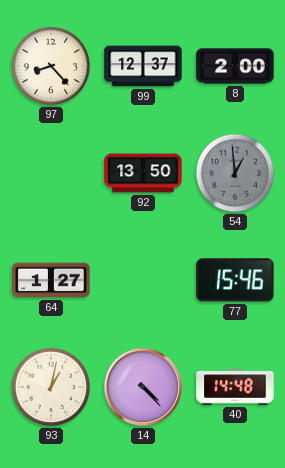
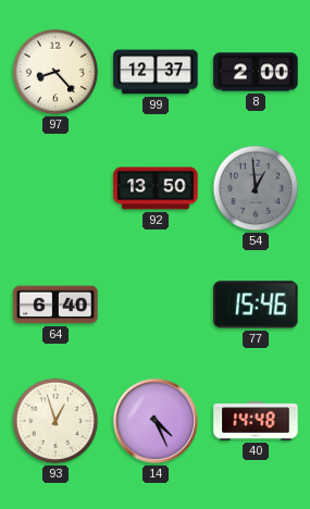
64: 1:27 -> 6:40 (55, 305)
93: 1:02 -> 12:57 (55, 421)
14: 4:23 -> 4:26 (156, 421)
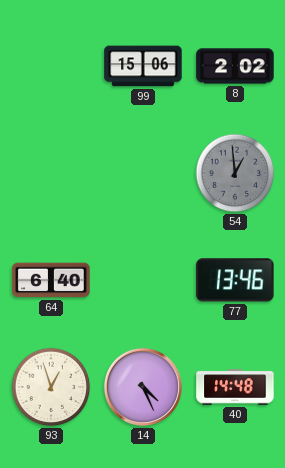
97: 8:23 -> none (55, 72)
99: 12:37 -> 15:06 (143, 66)
8: 2:00 -> 2:02 (235, 66)
92: 13:50 -> none (156, 188)
77: 15:46 -> 13:46 (235, 280)
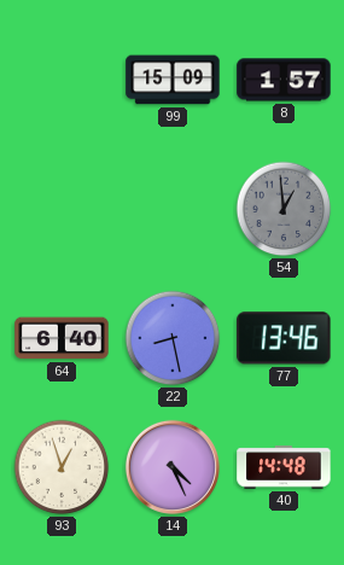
99: 15:06 -> 15:09 (173, 80)
8: 2:02 -> 1:57 (284, 80)
22: none -> 8:28 (173, 338)
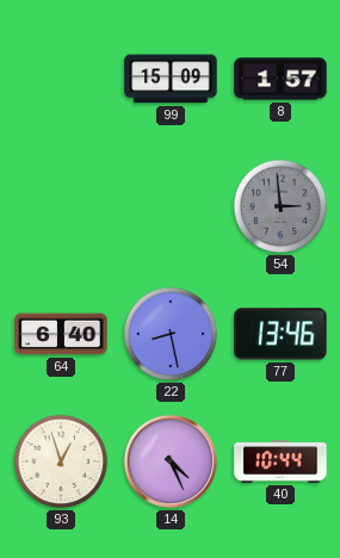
54: 12:59 -> 2:59 (280, 206)
40: 14:48 -> 10:44 (280, 461)
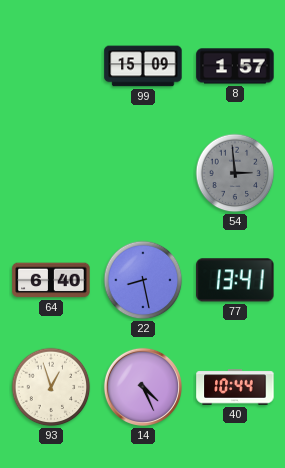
77: 13:46 -> 13:41 (235, 280)
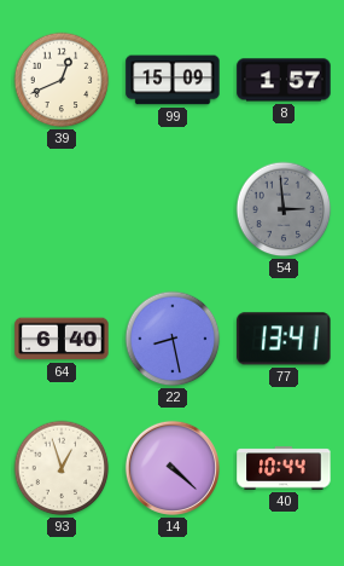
39: none -> 12:41 (62, 80)
14: 4:26 -> 4:22 (173, 468)
